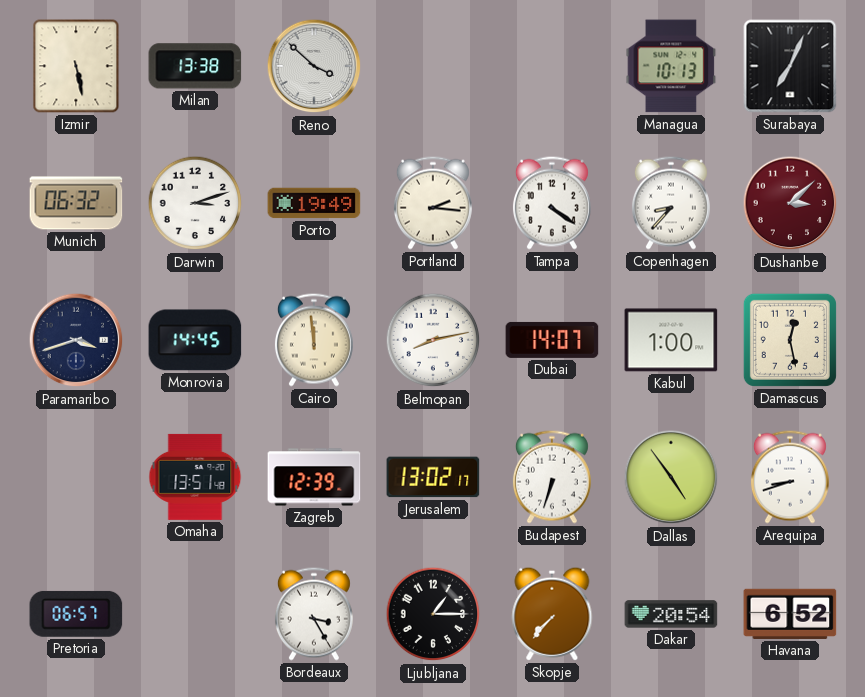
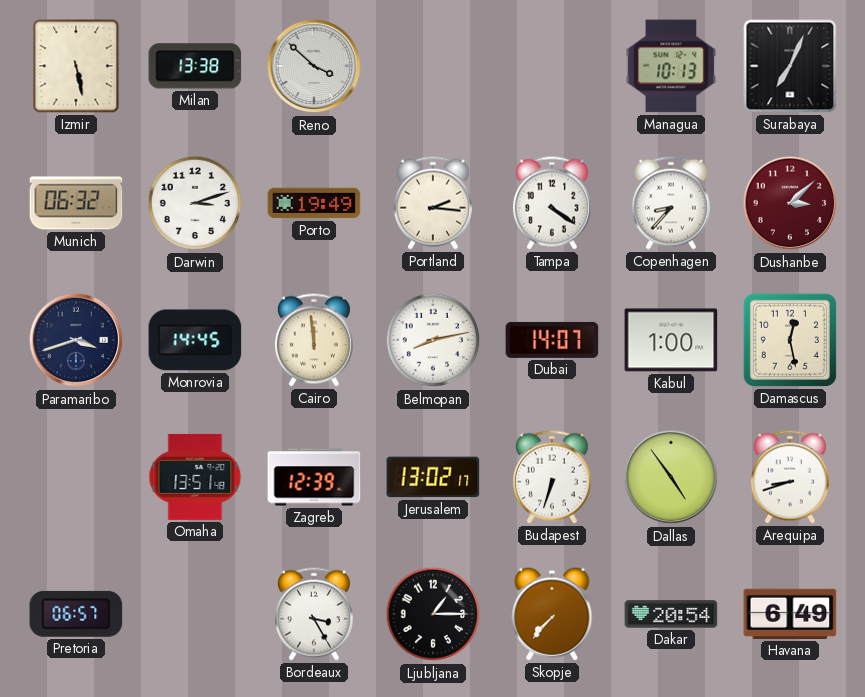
Havana: 6:52 -> 6:49 (790, 614)
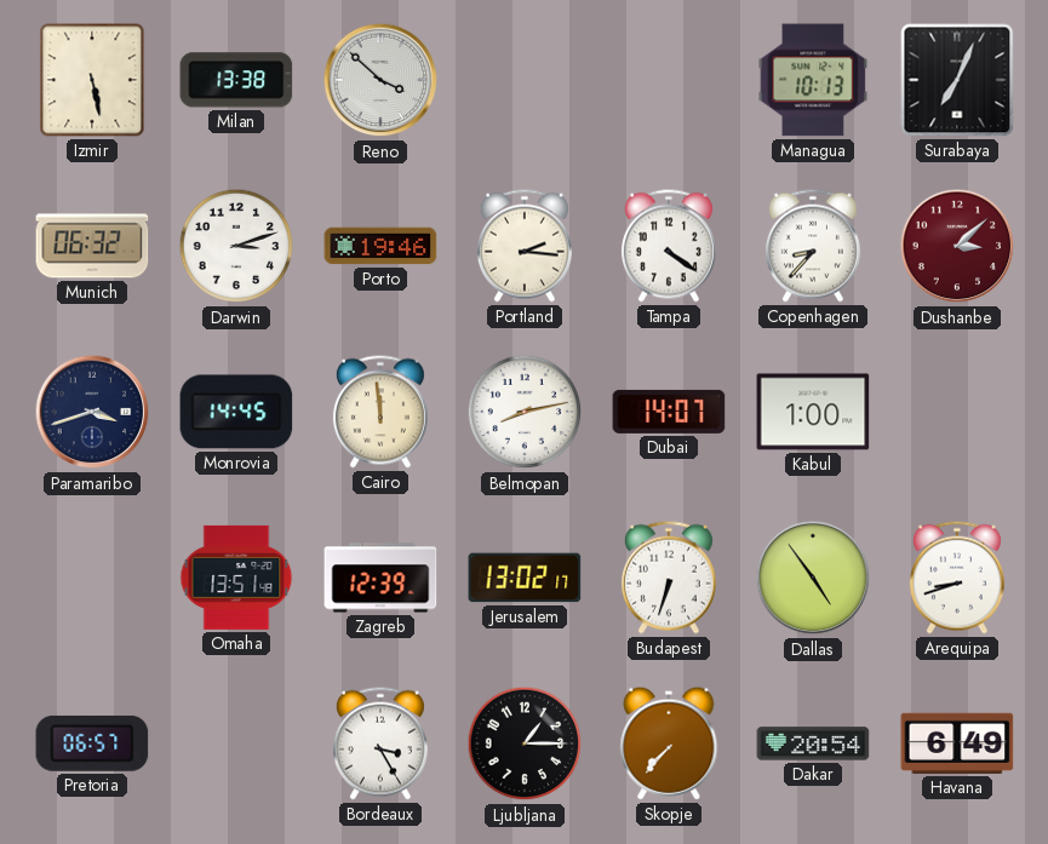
Porto: 19:49 -> 19:46 (380, 246)
Damascus: 12:28 -> none (790, 340)
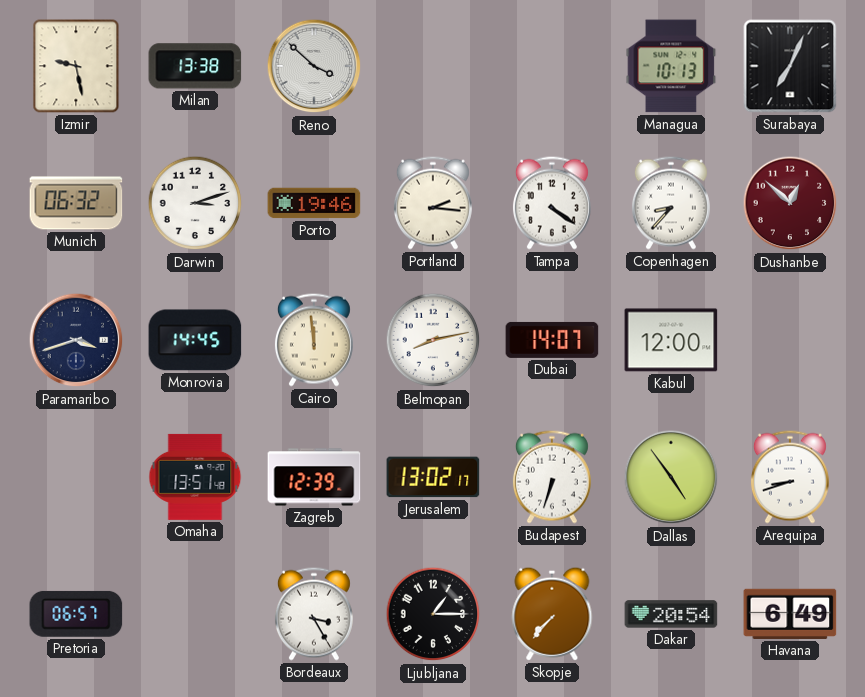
Izmir: 5:28 -> 9:28 (76, 66)
Dushanbe: 3:08 -> 12:52 (790, 203)
Kabul: 1:00 -> 12:00 (671, 340)
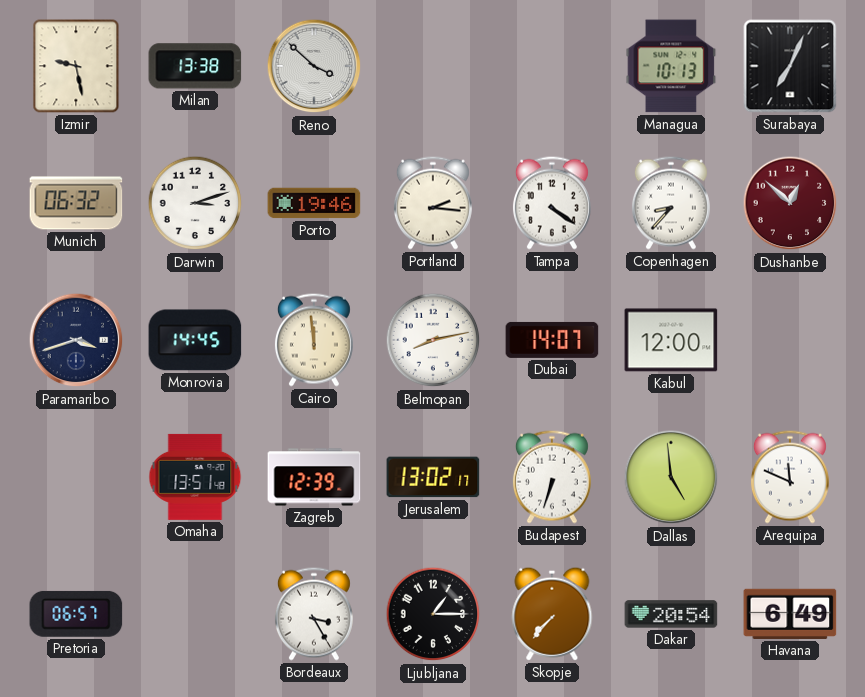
Dallas: 4:54 -> 4:59 (671, 477)
Arequipa: 8:42 -> 11:49 (790, 477)
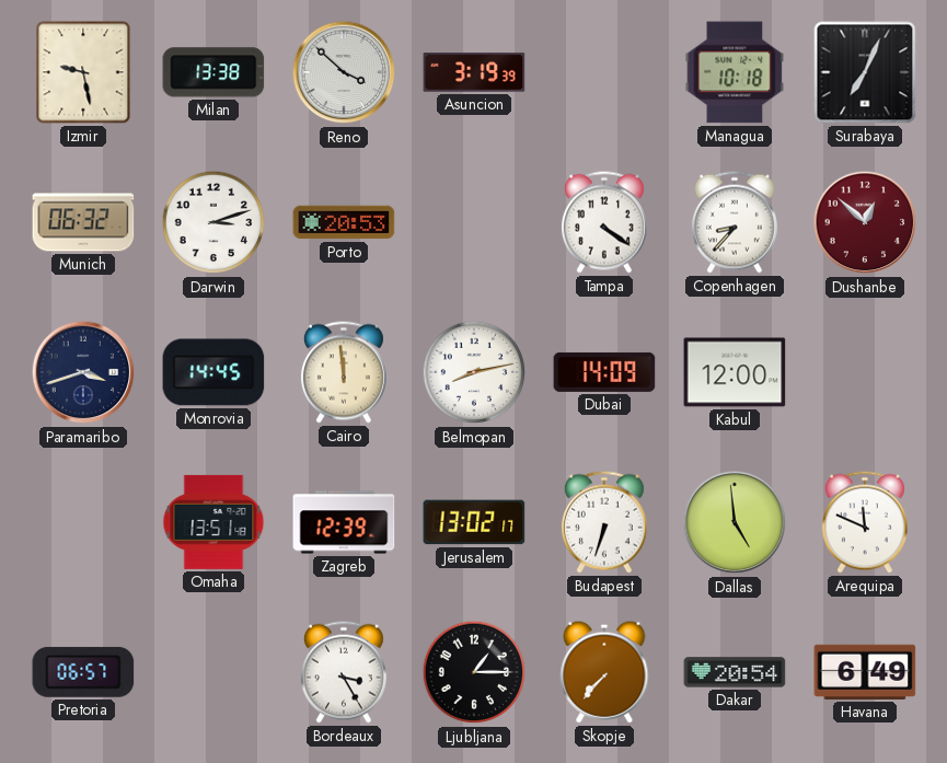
Asuncion: none -> 3:19 (474, 72)
Managua: 10:13 -> 10:18 (735, 72)
Porto: 19:46 -> 20:53 (344, 222)
Portland: 2:16 -> none (433, 203)
Dubai: 14:07 -> 14:09 (604, 372)
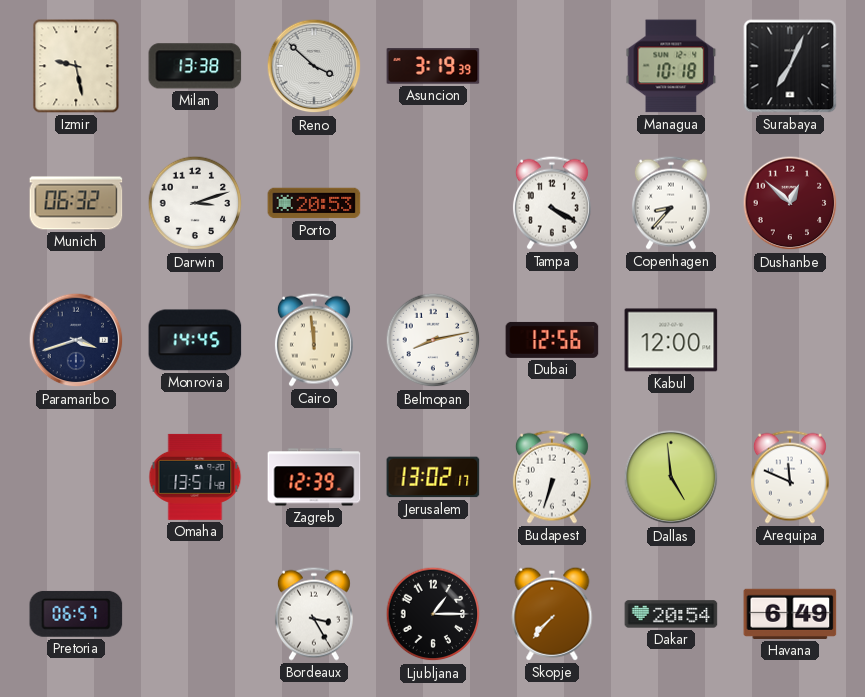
Tampa: 4:21 -> 4:20 (552, 203)
Dubai: 14:09 -> 12:56 (552, 340)
